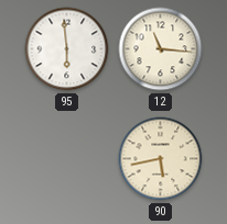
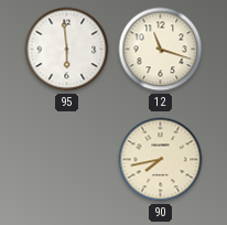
12: 11:16 -> 11:18 (161, 50)
90: 5:43 -> 7:43 (161, 160)
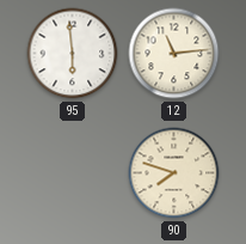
12: 11:18 -> 11:14 (174, 54)
90: 7:43 -> 7:48 (174, 173)
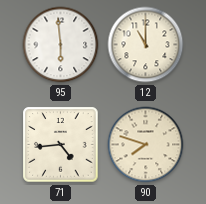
12: 11:14 -> 11:00 (146, 45)
71: none -> 4:44 (61, 145)
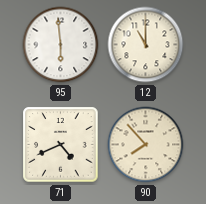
71: 4:44 -> 4:41 (61, 145)
90: 7:48 -> 7:53 (146, 145)
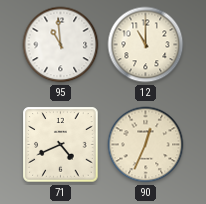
95: 5:59 -> 10:59 (61, 45)
90: 7:53 -> 12:34 (146, 145)
